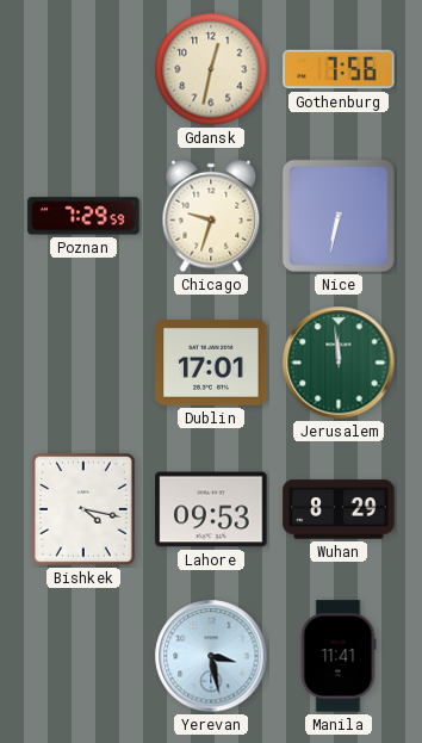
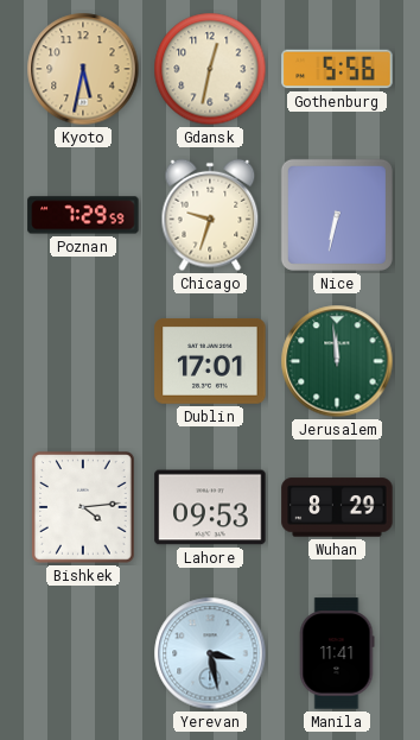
Kyoto: none -> 5:32 (83, 69)
Gothenburg: 7:56 -> 5:56 (337, 69)
Bishkek: 4:17 -> 4:14 (84, 508)
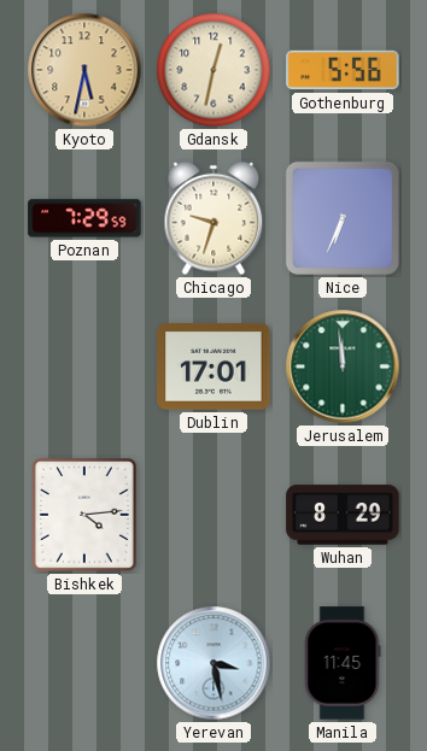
Nice: 6:32 -> 6:34 (343, 218)
Lahore: 09:53 -> none (210, 507)
Manila: 11:41 -> 11:45 (343, 663)
